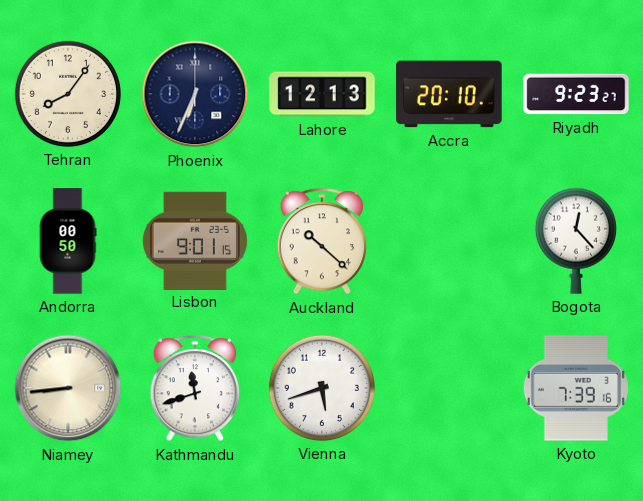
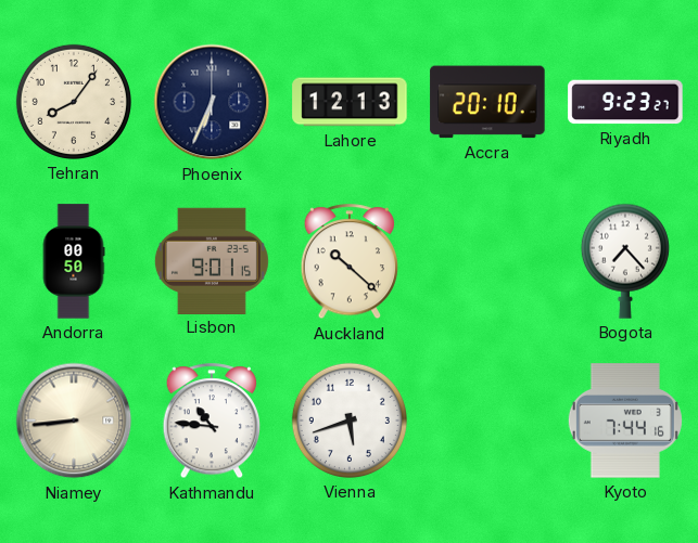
Bogota: 12:23 -> 7:23 (625, 261)
Kathmandu: 11:42 -> 10:46 (212, 422)
Kyoto: 7:39 -> 7:44 (625, 421)
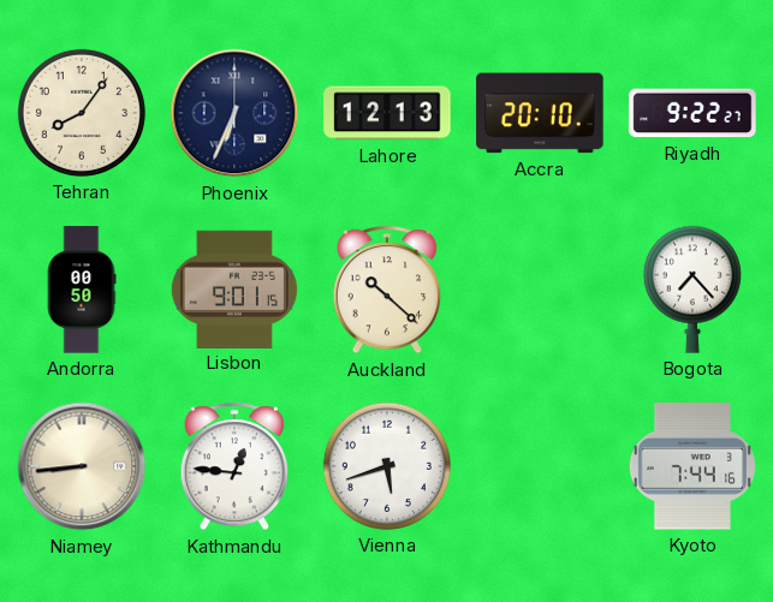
Riyadh: 9:23 -> 9:22 (692, 113)
Kathmandu: 10:46 -> 12:46 (234, 467)
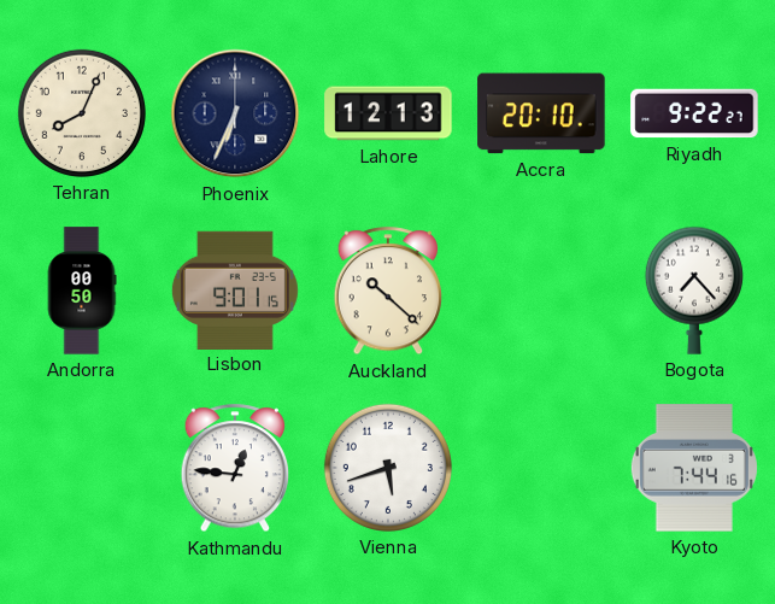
Tehran: 8:06 -> 8:04 (82, 113)
Niamey: 8:44 -> none (82, 466)
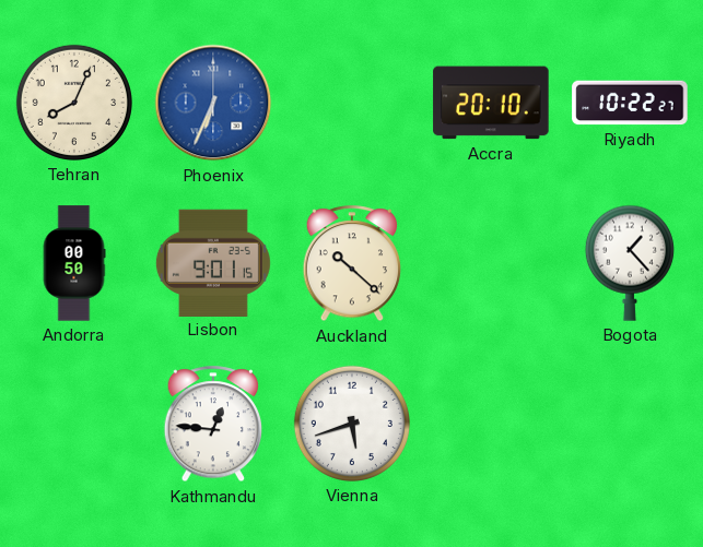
Phoenix dial: navy -> blue (213, 103)
Lahore: 12:13 -> none (388, 113)
Riyadh: 9:22 -> 10:22 (630, 103)
Bogota: 7:23 -> 1:23 (630, 263)
Kyoto: 7:44 -> none (694, 468)
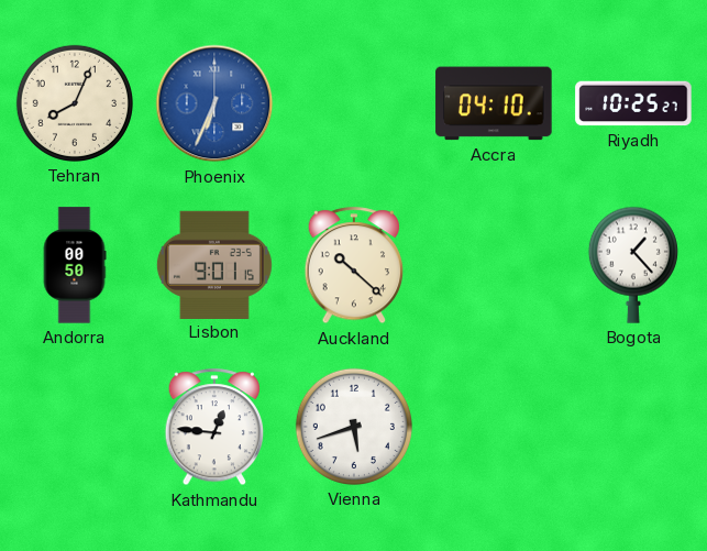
Accra: 20:10 -> 04:10 (494, 103)
Riyadh: 10:22 -> 10:25 (633, 103)
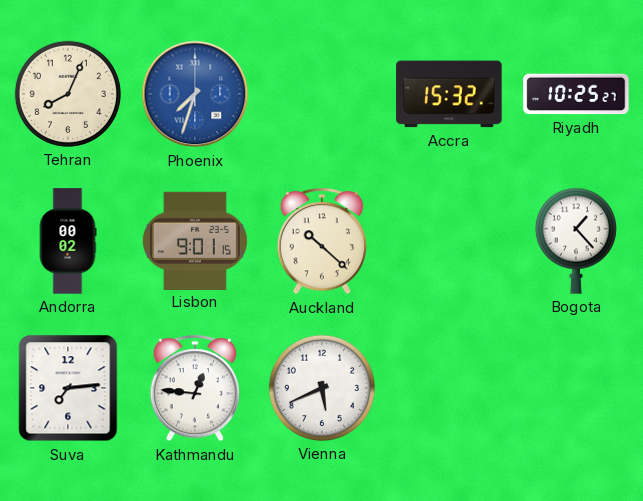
Phoenix: 6:34 -> 7:33 (195, 94)
Accra: 04:10 -> 15:32 (449, 94)
Andorra: 00:50 -> 00:02 (68, 241)
Suva: none -> 7:14 (68, 388)
Vienna: 5:42 -> 5:41 (322, 388)
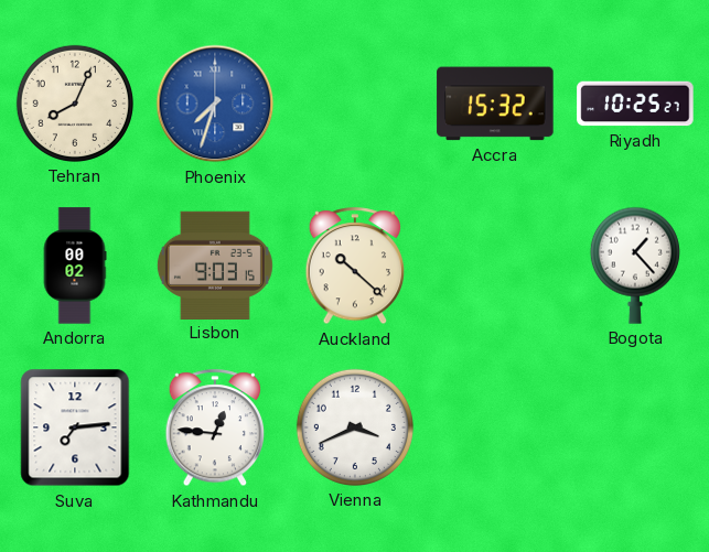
Lisbon: 9:01 -> 9:03 (215, 264)
Vienna: 5:41 -> 3:41 (355, 427)
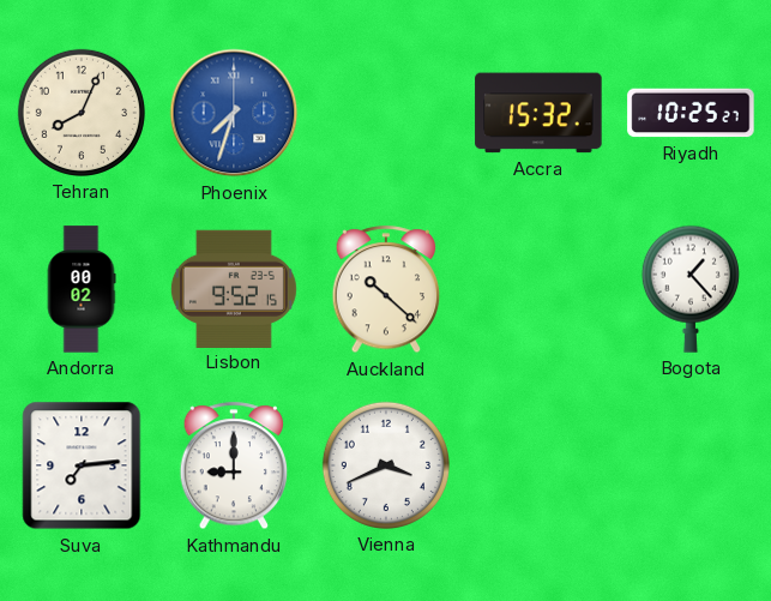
Lisbon: 9:03 -> 9:52 (234, 288)
Kathmandu: 12:46 -> 9:00 (234, 467)
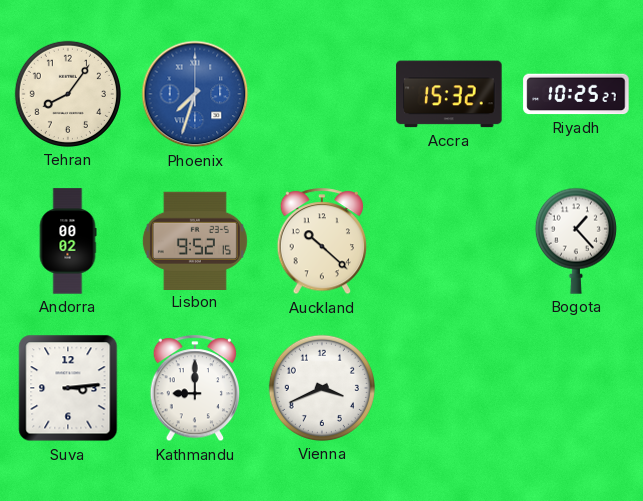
Tehran: 8:04 -> 8:06 (68, 94)
Suva: 7:14 -> 3:14 (68, 388)
